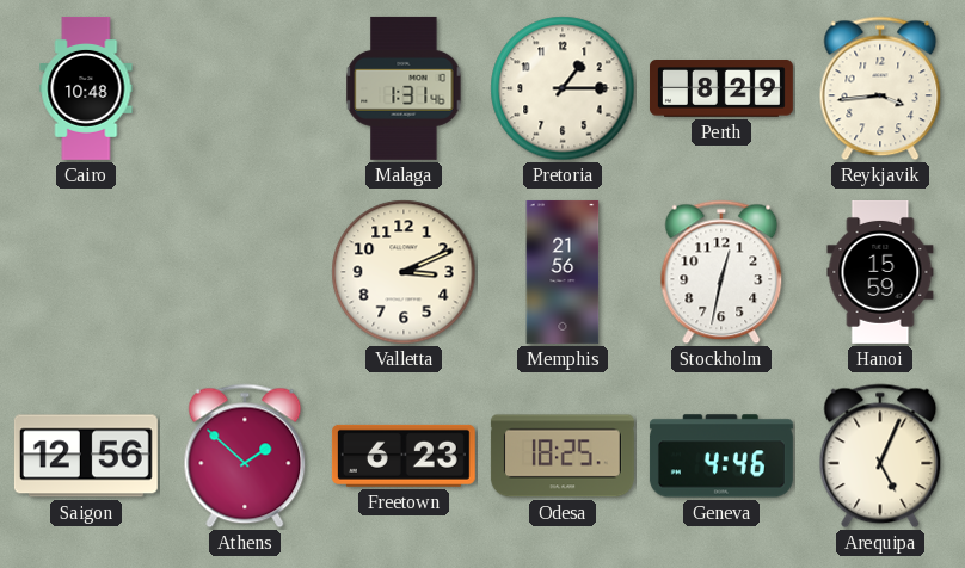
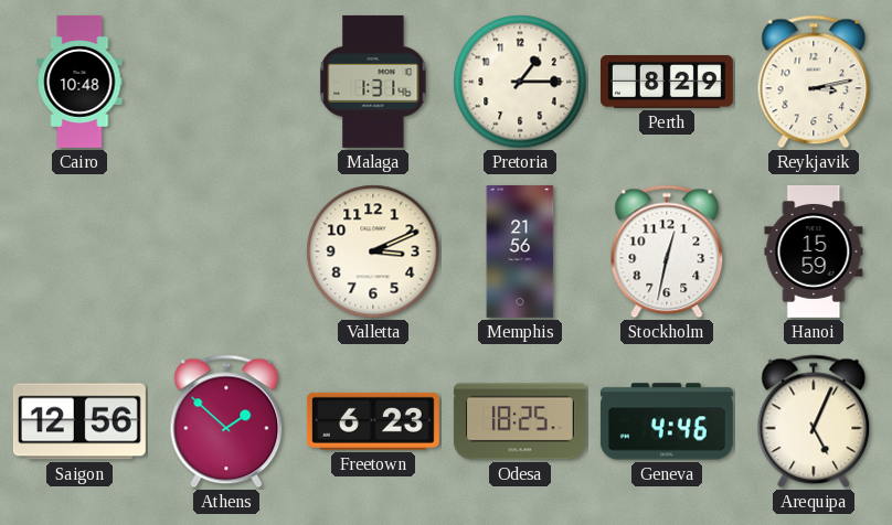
Reykjavik: 3:44 -> 3:13 (814, 82)
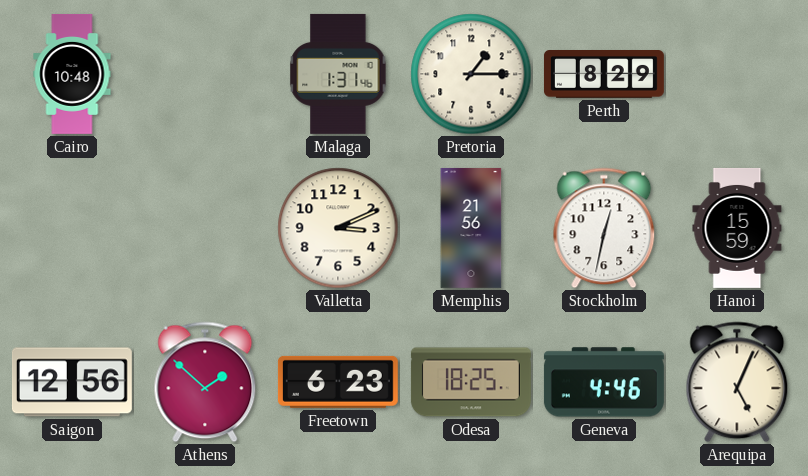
Reykjavik: 3:13 -> none (814, 82)
